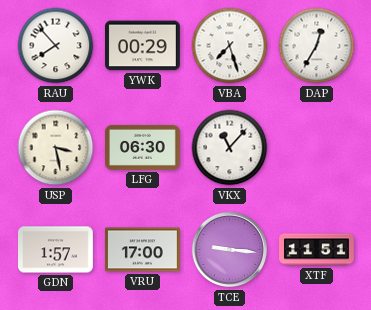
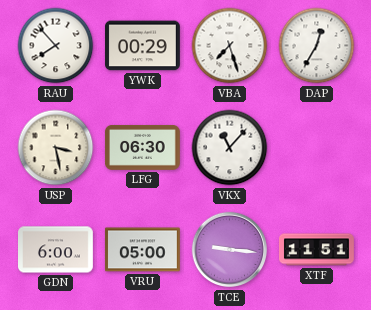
GDN: 1:57 -> 6:00 (56, 250)
VRU: 17:00 -> 05:00 (142, 250)
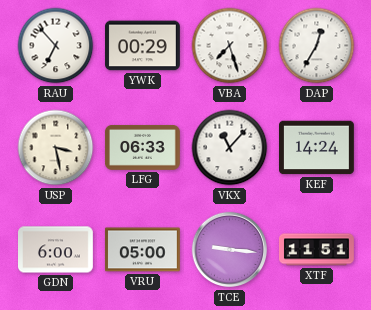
RAU: 7:53 -> 6:53 (56, 46)
LFG: 06:30 -> 06:33 (143, 147)
KEF: none -> 14:24 (317, 148)
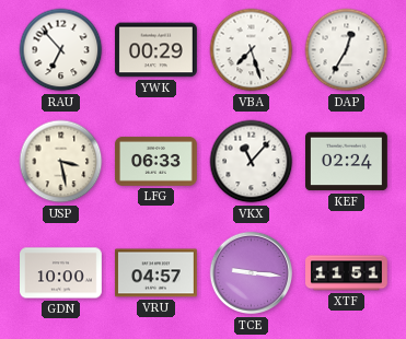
KEF: 14:24 -> 02:24 (347, 162)
GDN: 6:00 -> 10:00 (61, 273)
VRU: 05:00 -> 04:57 (155, 273)
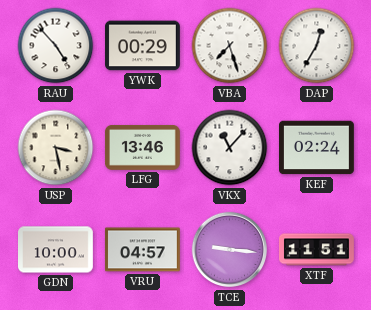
RAU: 6:53 -> 4:53 (56, 46)
LFG: 06:33 -> 13:46 (143, 147)
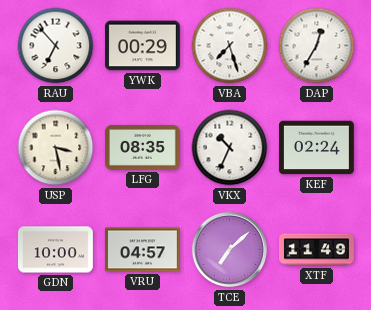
RAU: 4:53 -> 6:53 (56, 46)
LFG: 13:46 -> 08:35 (143, 147)
VKX: 11:07 -> 10:34 (230, 148)
TCE: 9:16 -> 7:08 (230, 250)
XTF: 11:51 -> 11:49 (317, 250)
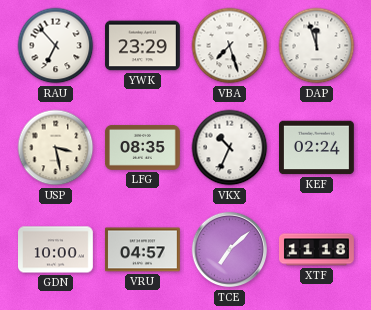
YWK: 00:29 -> 23:29 (143, 46)
DAP: 12:35 -> 11:57 (317, 46)
XTF: 11:49 -> 11:18 (317, 250)
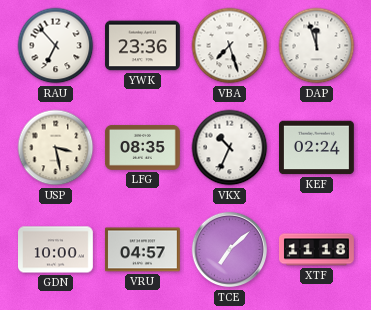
YWK: 23:29 -> 23:36 (143, 46)
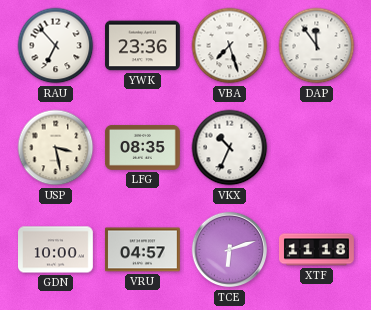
DAP: 11:57 -> 11:54 (317, 46)
KEF: 02:24 -> none (317, 148)
TCE: 7:08 -> 6:12 (230, 250)
